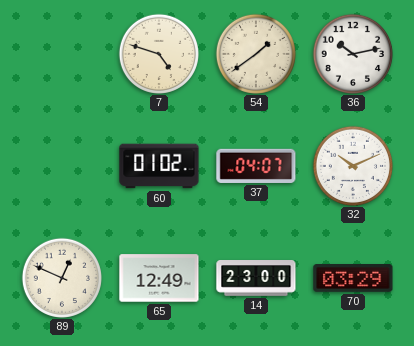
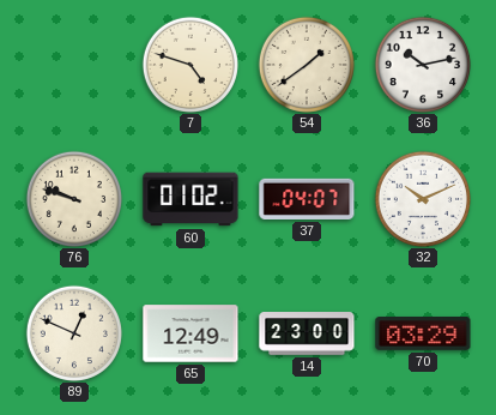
76: none -> 9:48 (73, 198)
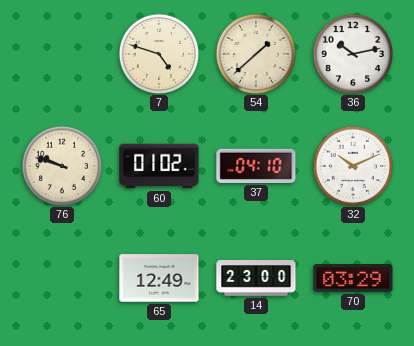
54: 1:39 -> 1:38 (255, 53)
37: 04:07 -> 04:10 (256, 166)
89: 12:49 -> none (73, 332)
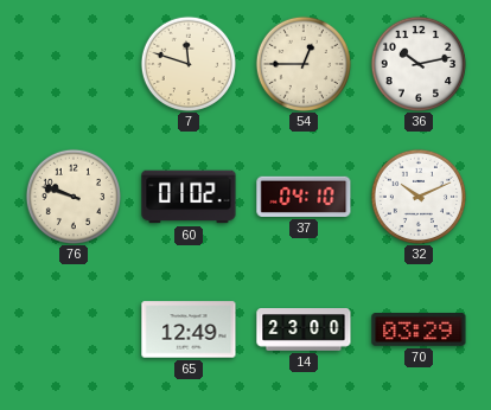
7: 4:48 -> 11:48 (187, 63)
54: 1:38 -> 12:45 (302, 63)
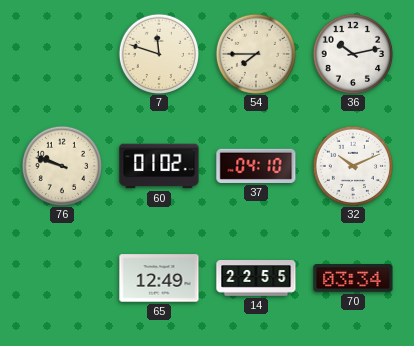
54: 12:45 -> 7:45 (255, 53)
14: 23:00 -> 22:55 (256, 279)
70: 03:29 -> 03:34 (353, 279)
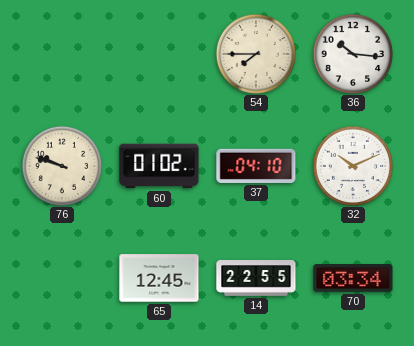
7: 11:48 -> none (158, 53)
36: 10:13 -> 10:16 (352, 53)
65: 12:49 -> 12:45 (159, 278)
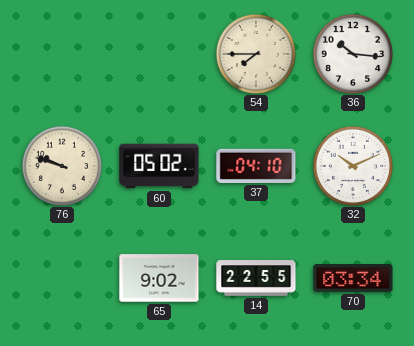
60: 01:02 -> 05:02 (159, 166)
65: 12:45 -> 9:02 (159, 278)
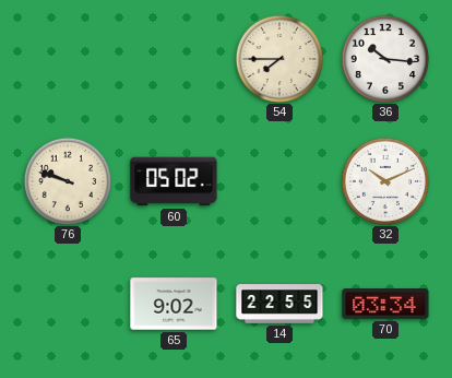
37: 04:10 -> none (256, 166)
